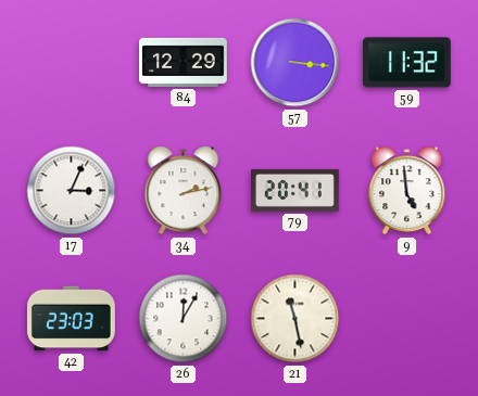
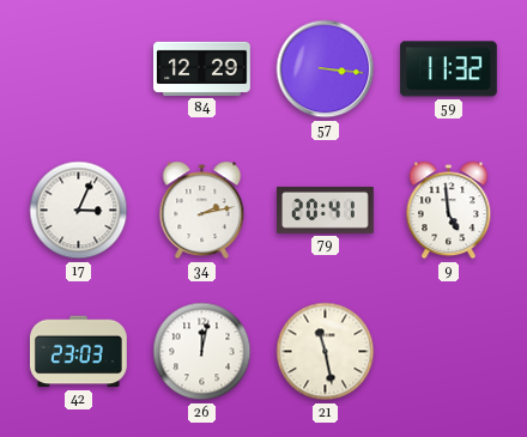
26: 12:05 -> 12:02 (202, 352)
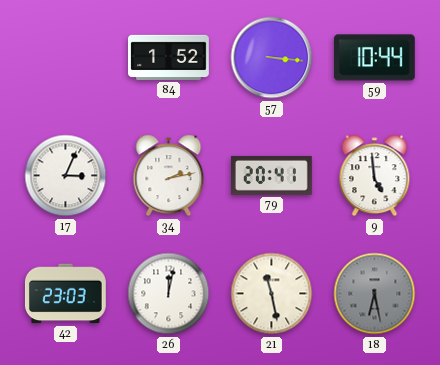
84: 12:29 -> 1:52 (169, 57)
59: 11:32 -> 10:44 (374, 58)
18: none -> 6:28 (375, 294)
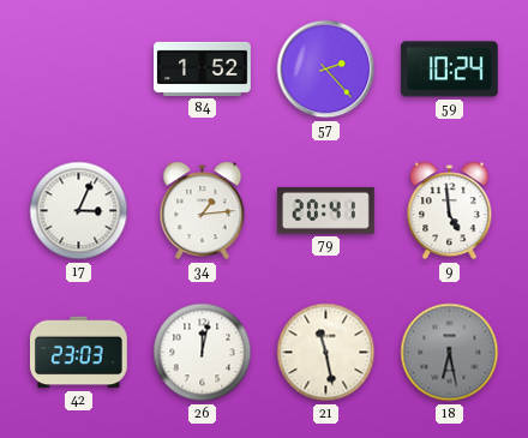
57: 3:16 -> 2:23 (326, 70)
59: 10:44 -> 10:24 (449, 70)
34: 2:13 -> 1:14 (203, 211)
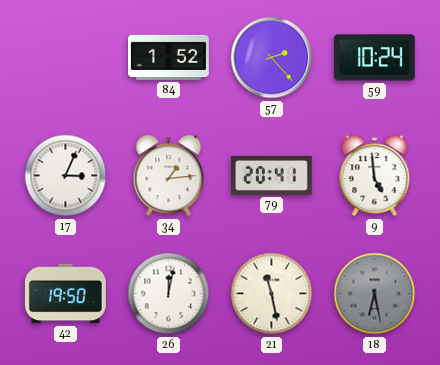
42: 23:03 -> 19:50 (65, 294)
